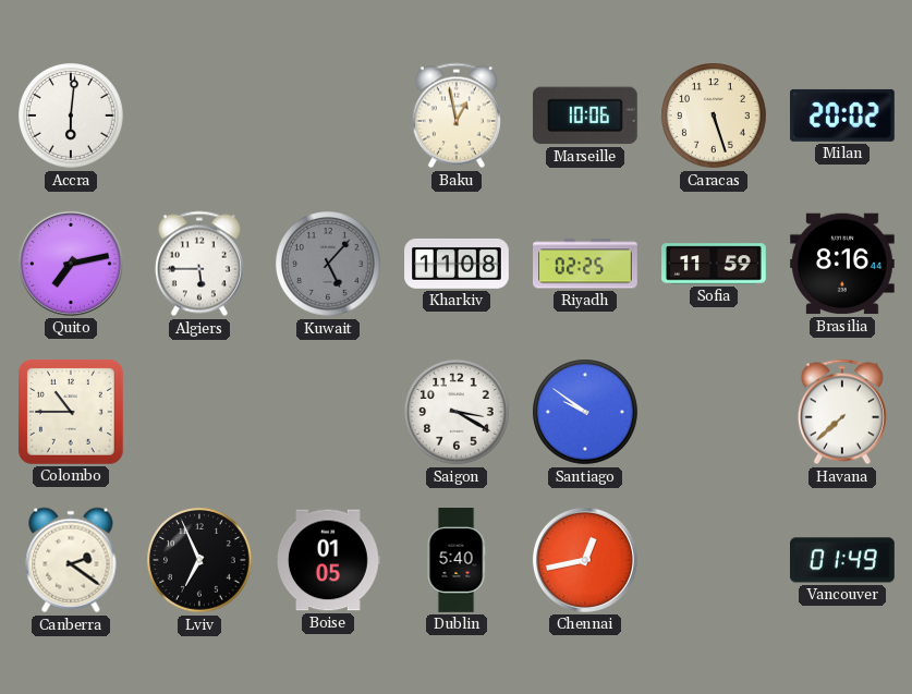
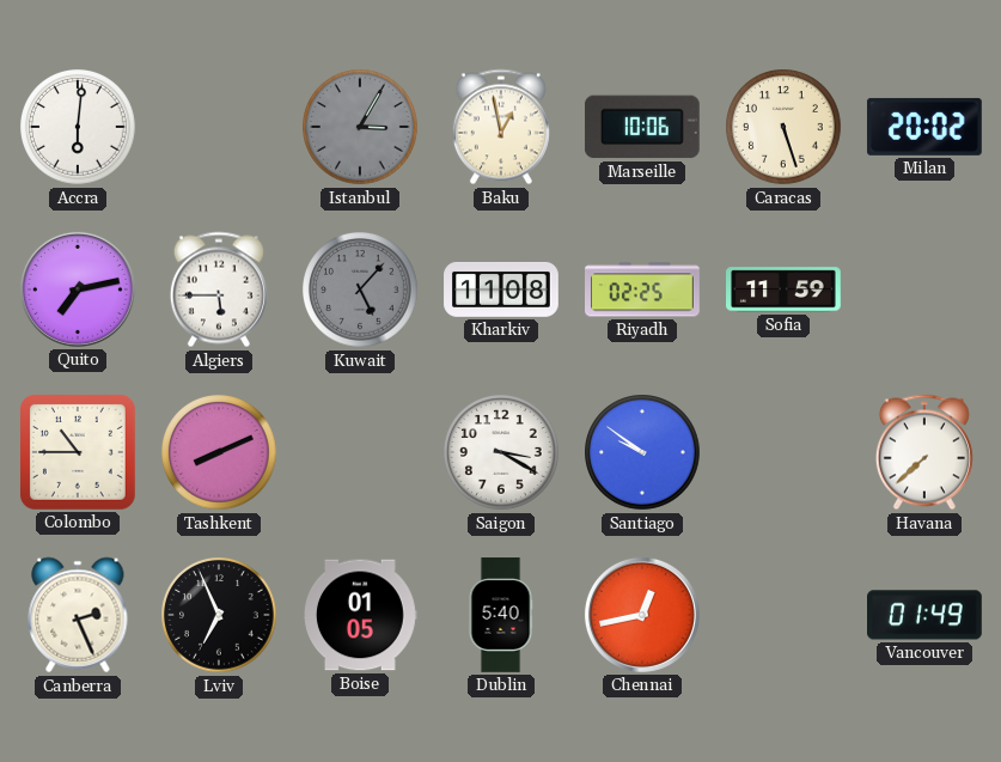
Istanbul: none -> 3:05 (360, 127)
Brasilia: 8:16 -> none (843, 264)
Tashkent: none -> 8:11 (219, 452)
Canberra: 2:21 -> 2:26 (78, 615)
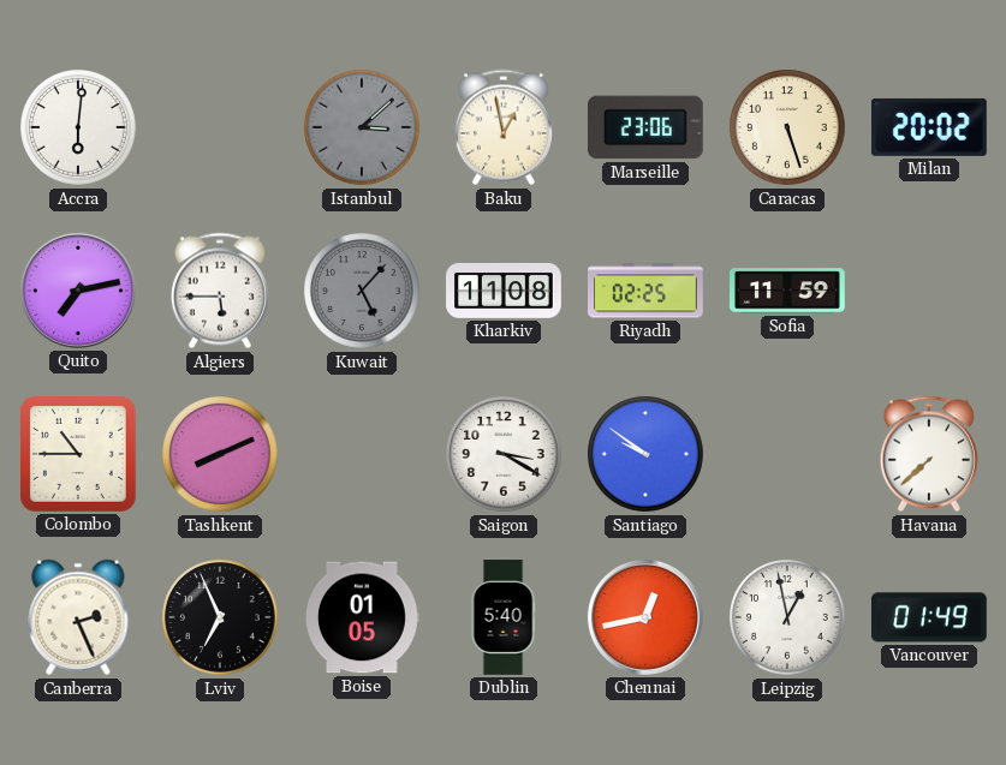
Istanbul: 3:05 -> 3:08 (362, 127)
Marseille: 10:06 -> 23:06 (645, 127)
Leipzig: none -> 12:58 (787, 617)
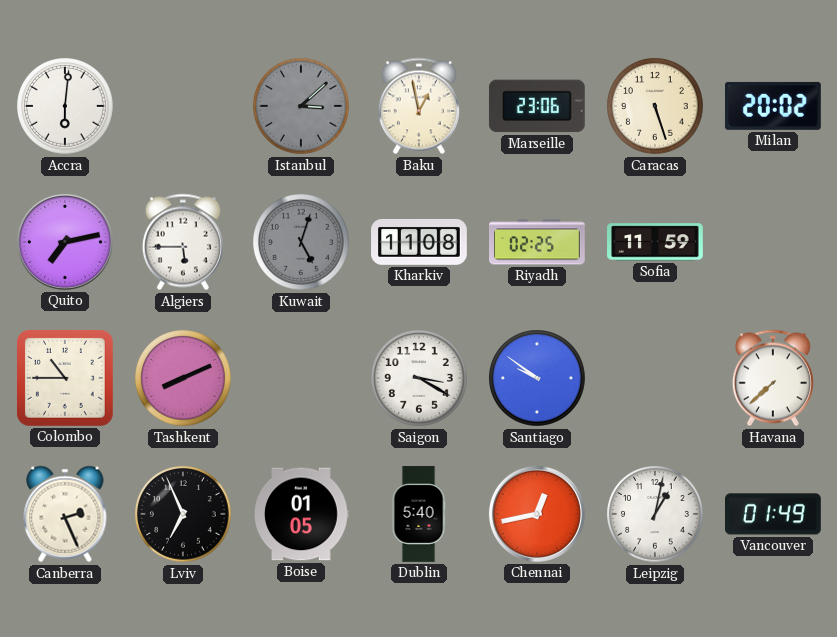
Kuwait: 5:07 -> 5:03 (301, 242)
Leipzig: 12:58 -> 1:02 (655, 514)
